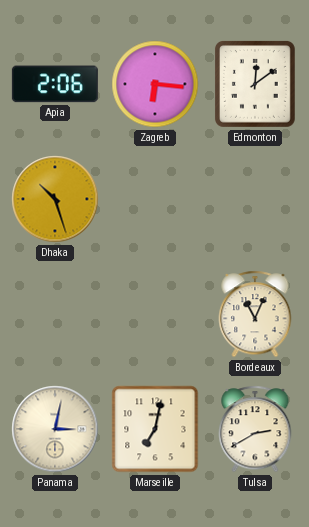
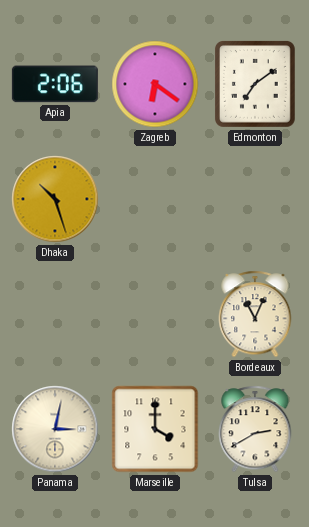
Zagreb: 6:16 -> 6:21 (155, 84)
Edmonton: 12:09 -> 7:09 (255, 85)
Marseille: 7:02 -> 4:00 (155, 429)
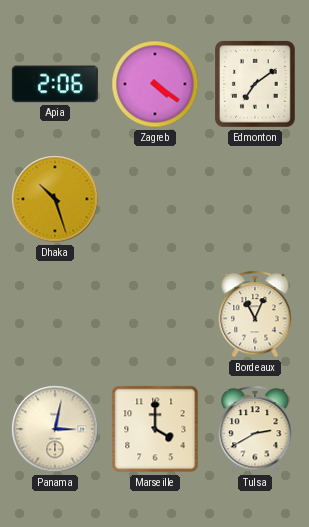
Zagreb: 6:21 -> 4:21 (155, 84)
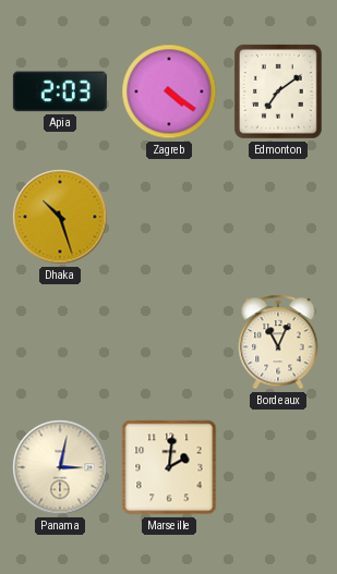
Apia: 2:06 -> 2:03 (60, 91)
Marseille: 4:00 -> 2:01 (169, 467)
Tulsa: 2:40 -> none (255, 429)
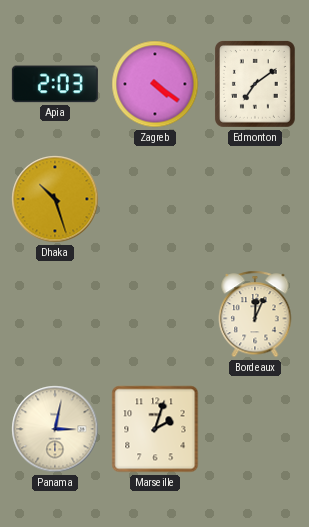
Bordeaux: 11:04 -> 12:04 (255, 314)
Marseille: 2:01 -> 2:03 (155, 429)
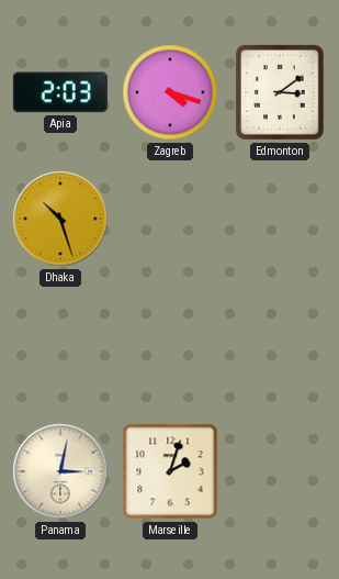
Zagreb: 4:21 -> 4:18 (170, 92)
Edmonton: 7:09 -> 3:09 (280, 93)
Bordeaux: 12:04 -> none (255, 314)
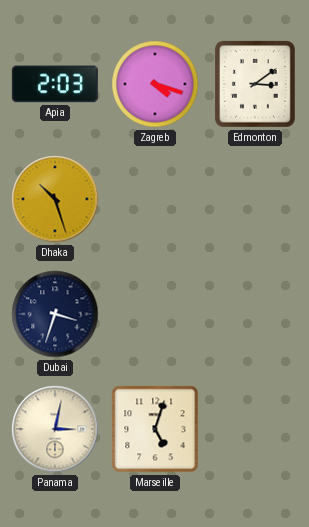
Dubai: none -> 3:33 (55, 314)
Marseille: 2:03 -> 5:03 (155, 429)
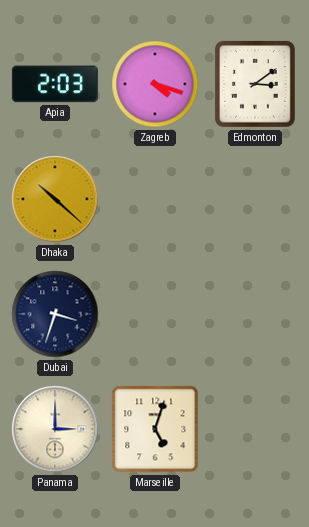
Dhaka: 10:27 -> 10:22 (55, 199)
Panama: 3:02 -> 3:00 (55, 429)
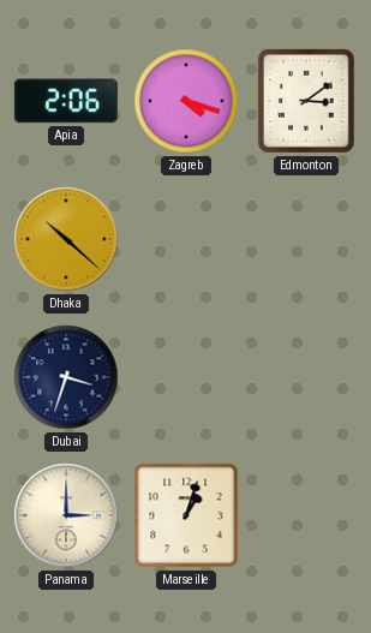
Apia: 2:03 -> 2:06 (66, 101)
Marseille: 5:03 -> 1:03 (186, 515)
